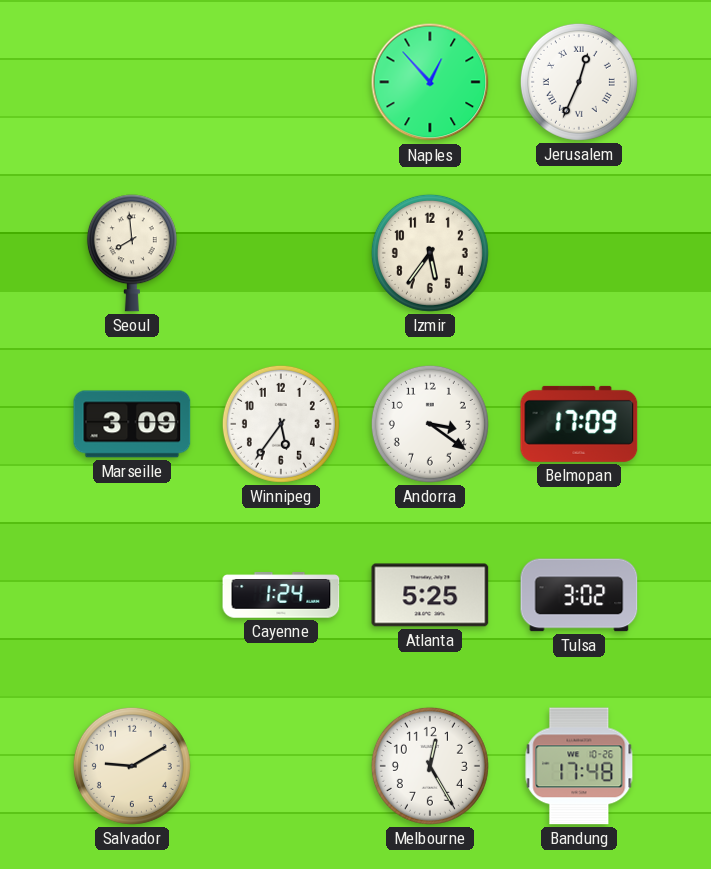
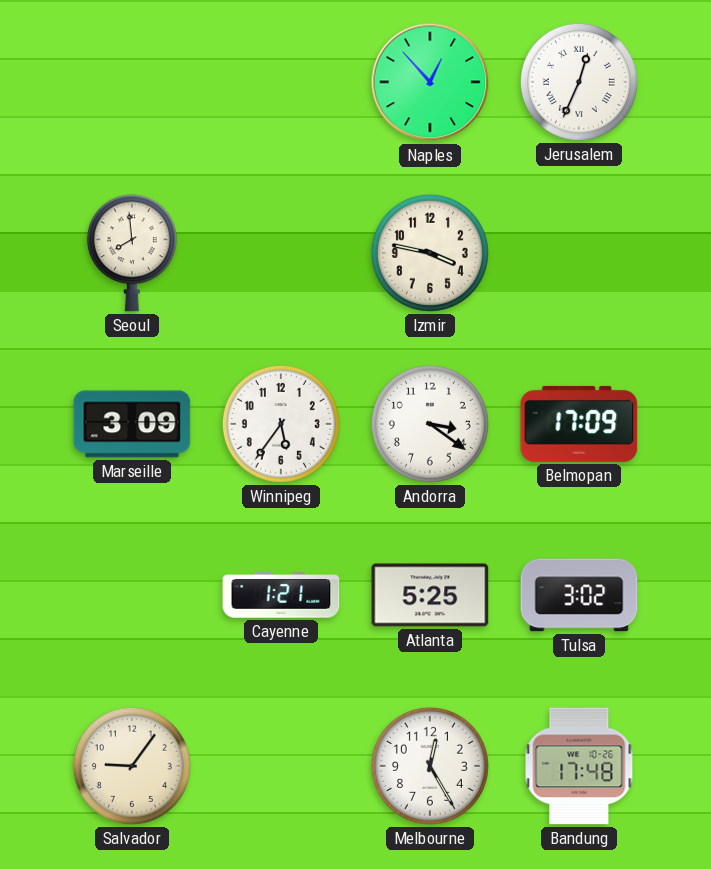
Izmir: 5:36 -> 3:47 (430, 253)
Cayenne: 1:24 -> 1:21 (281, 595)
Salvador: 9:10 -> 9:06 (132, 766)
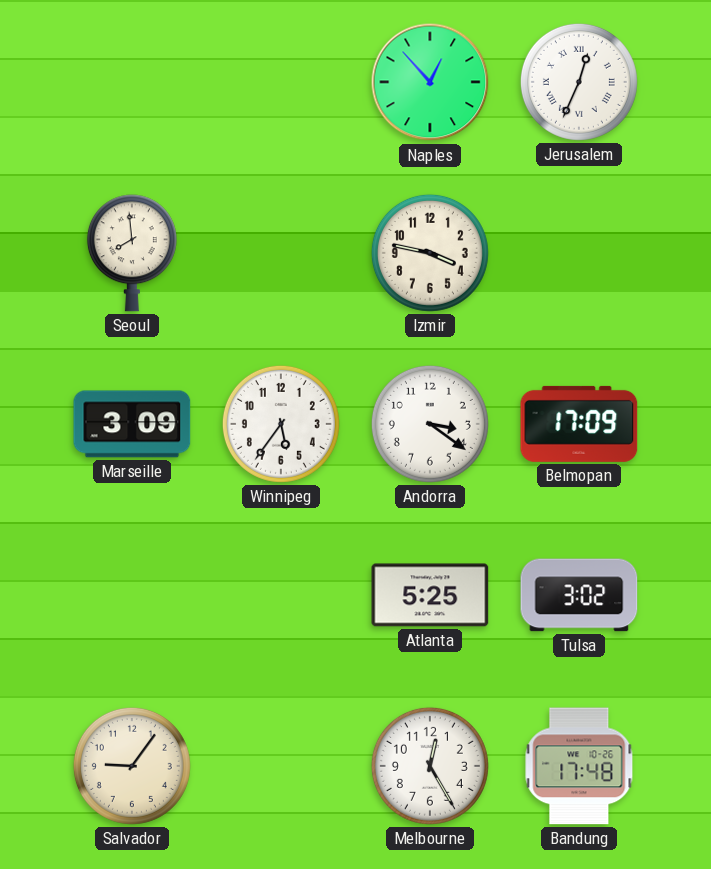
Cayenne: 1:21 -> none (281, 595)
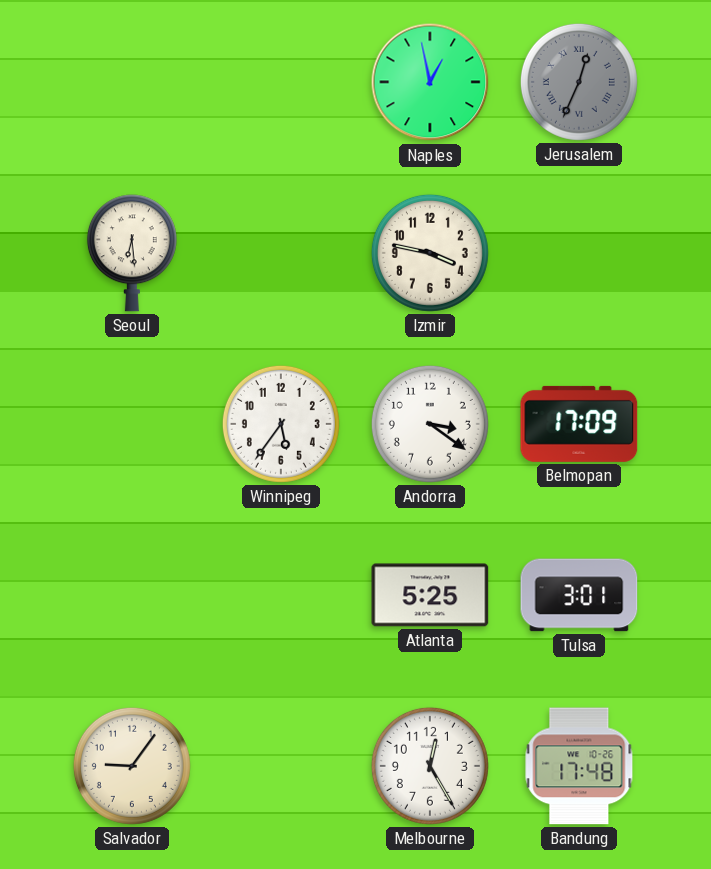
Naples: 12:53 -> 12:58 (430, 82)
Jerusalem dial: white -> grey (579, 82)
Seoul: 7:59 -> 6:29 (132, 253)
Marseille: 3:09 -> none (132, 424)
Tulsa: 3:02 -> 3:01 (579, 595)
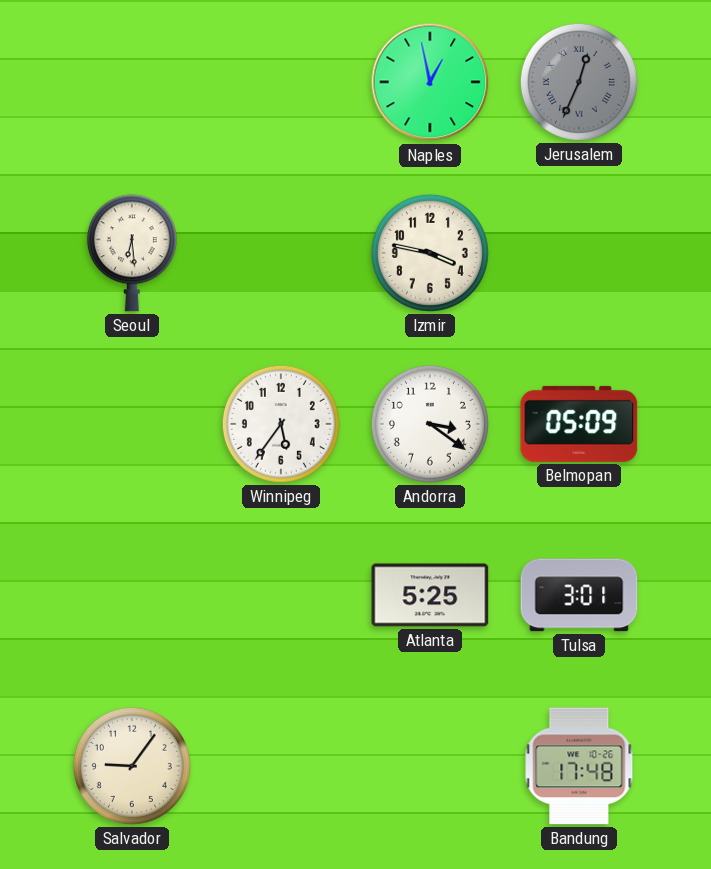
Belmopan: 17:09 -> 05:09 (579, 424)
Melbourne: 12:25 -> none (430, 766)
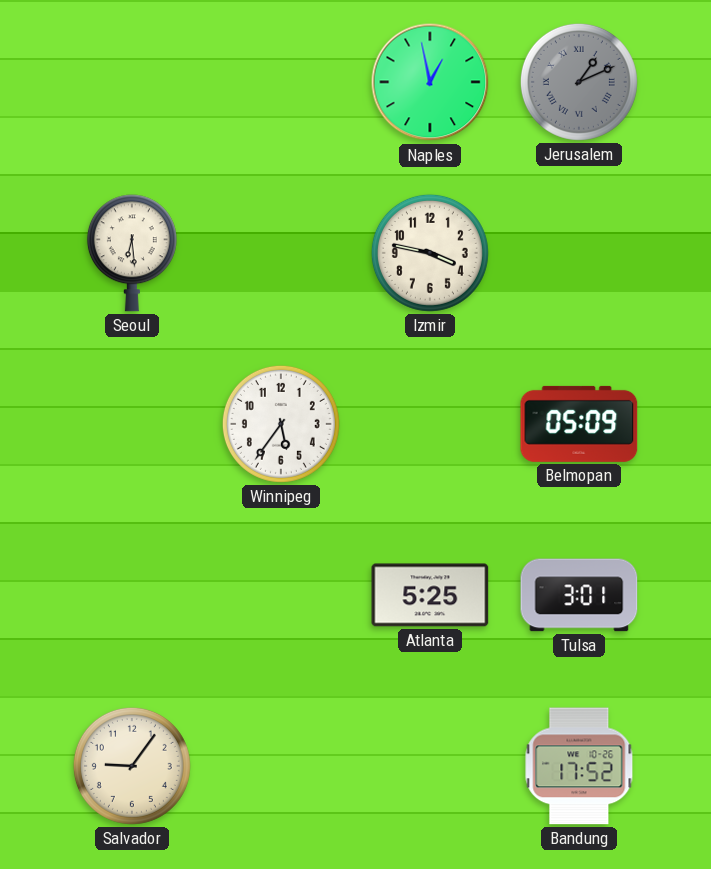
Jerusalem: 12:34 -> 1:11 (579, 82)
Andorra: 3:21 -> none (430, 424)
Bandung: 17:48 -> 17:52 (579, 766)
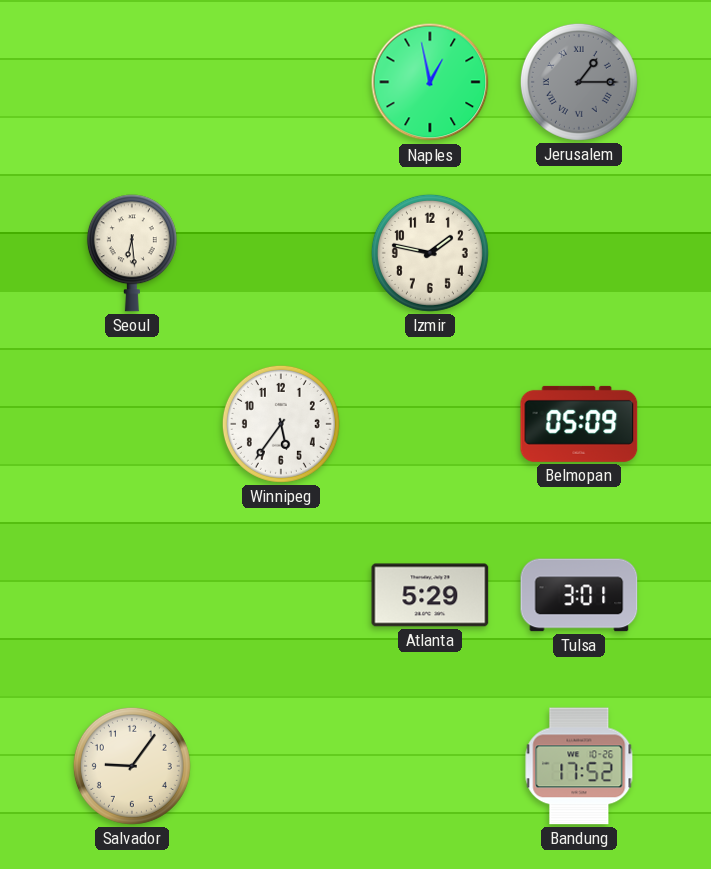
Jerusalem: 1:11 -> 1:15 (579, 82)
Izmir: 3:47 -> 1:47 (430, 253)
Atlanta: 5:25 -> 5:29 (430, 595)
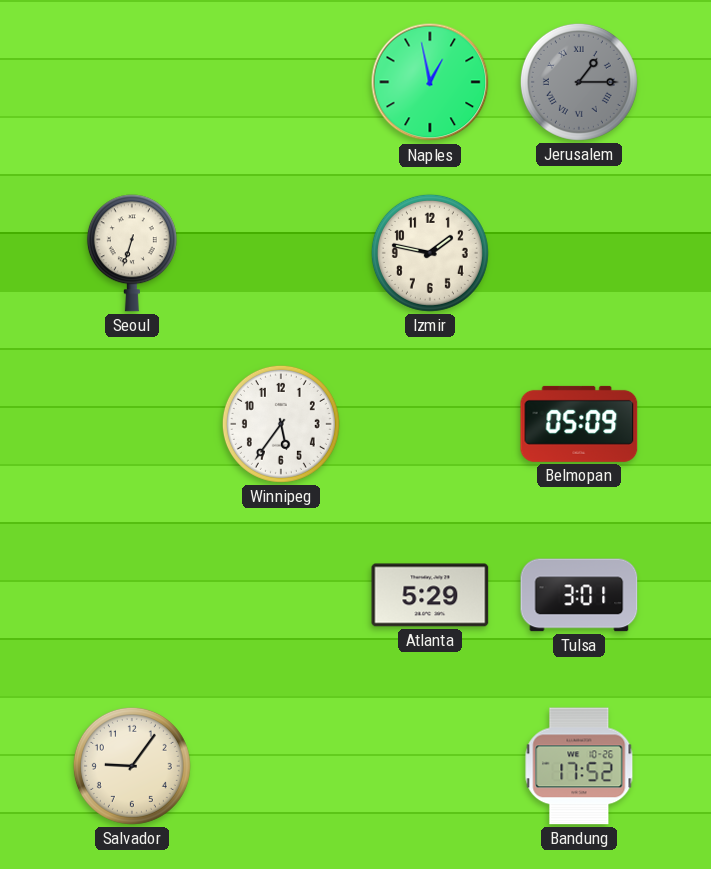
Seoul: 6:29 -> 6:33 (132, 253)
